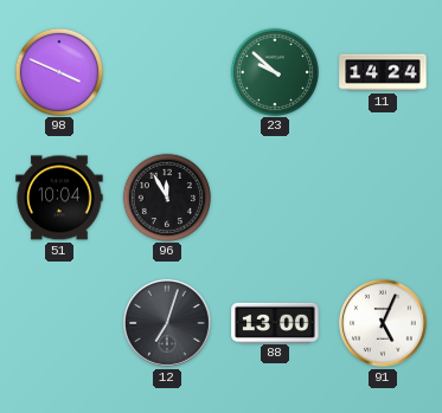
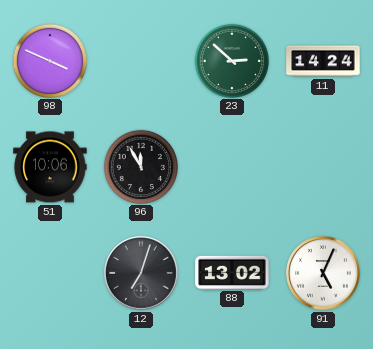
23: 9:52 -> 2:52 (231, 60)
51: 10:04 -> 10:06 (50, 167)
88: 13:00 -> 13:02 (232, 272)
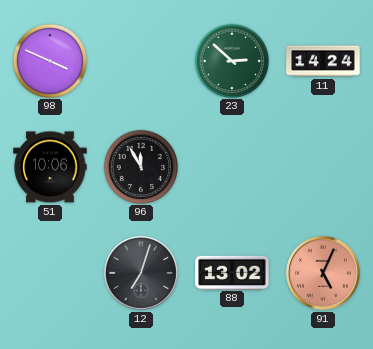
91 dial: white -> salmon (324, 274)
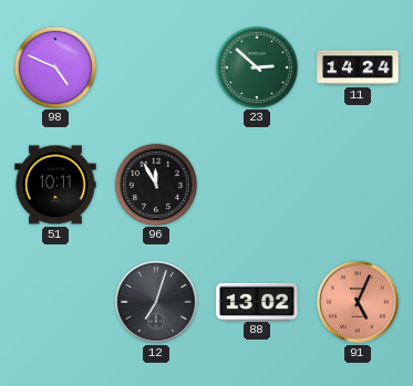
98: 3:49 -> 4:49 (54, 66)
51: 10:06 -> 10:11 (55, 185)
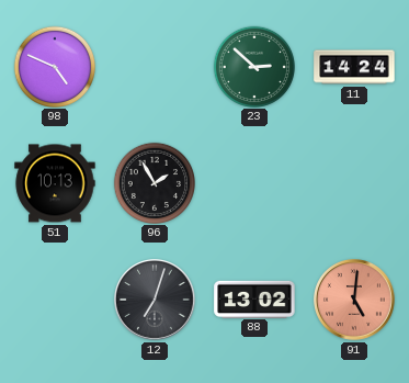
51: 10:11 -> 10:13 (55, 183)
96: 11:55 -> 1:55 (154, 182)
91: 5:04 -> 5:01 (355, 301)
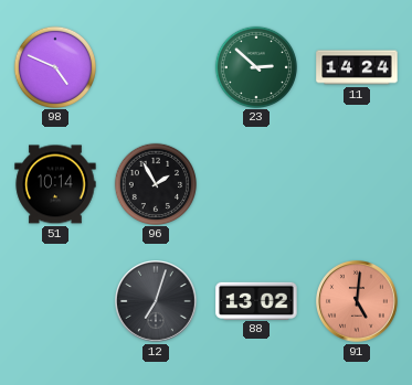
51: 10:13 -> 10:14 (55, 184)
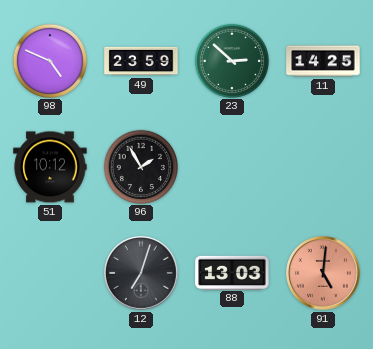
49: none -> 23:59 (141, 61)
11: 14:24 -> 14:25 (323, 61)
51: 10:14 -> 10:12 (50, 167)
88: 13:02 -> 13:03 (232, 272)
